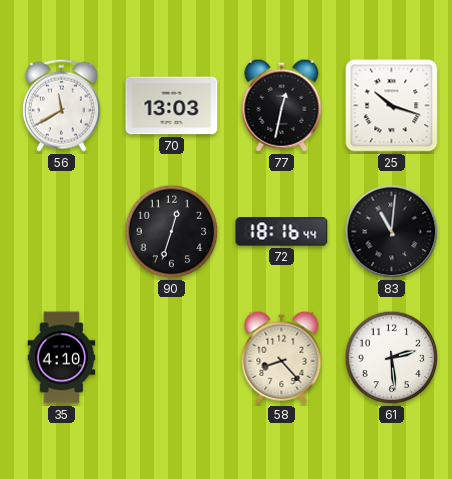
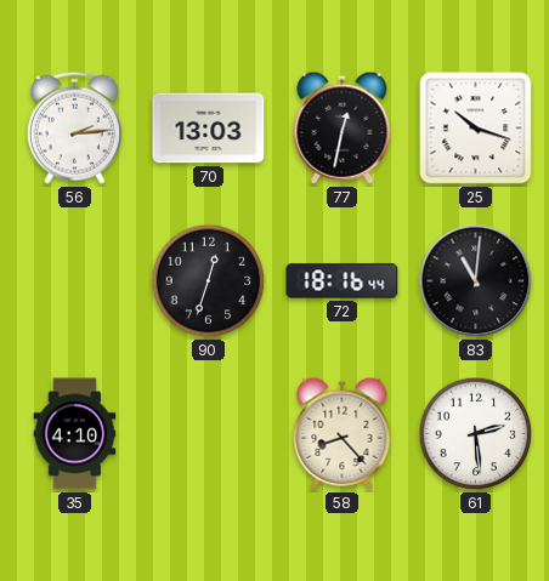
56: 11:40 -> 2:14 (74, 127)
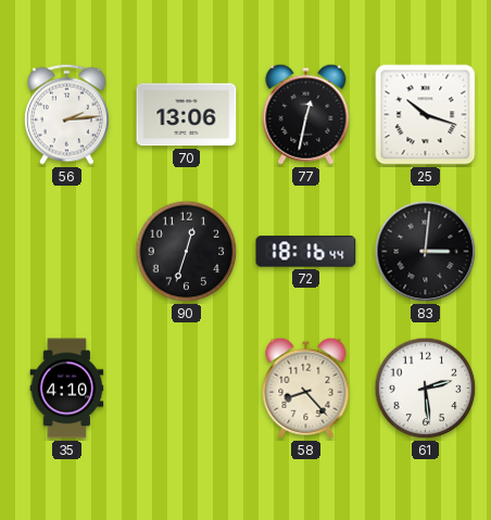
70: 13:03 -> 13:06 (187, 115)
83: 11:01 -> 3:01 (426, 252)
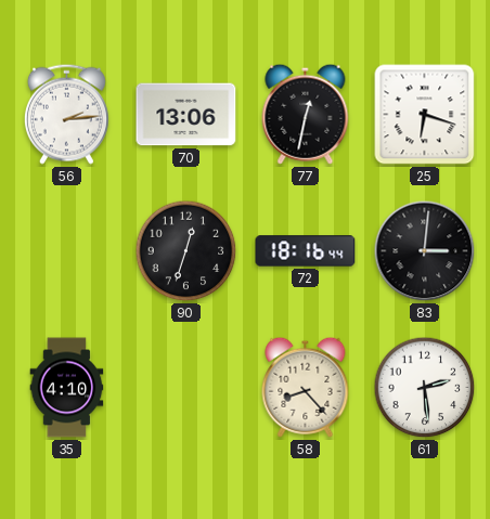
25: 10:18 -> 6:18 (425, 115)
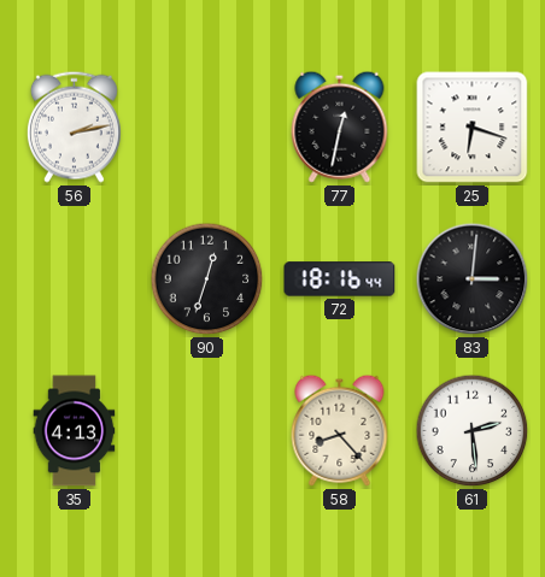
56: 2:14 -> 2:13 (74, 126)
70: 13:06 -> none (186, 115)
35: 4:10 -> 4:13 (75, 431)
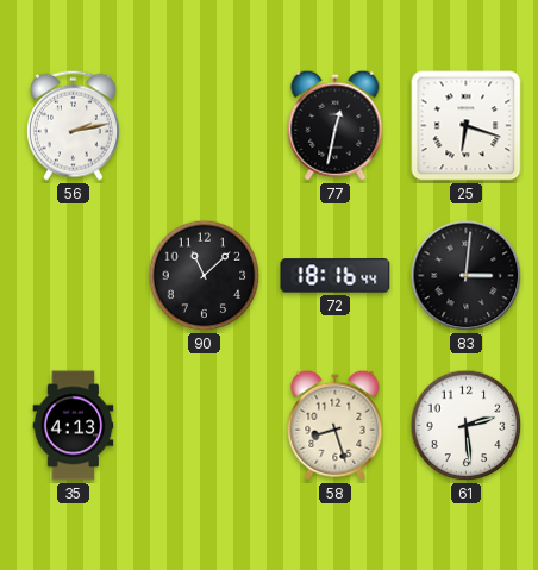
90: 12:33 -> 11:08 (205, 276)
58: 8:23 -> 8:27 (336, 425)
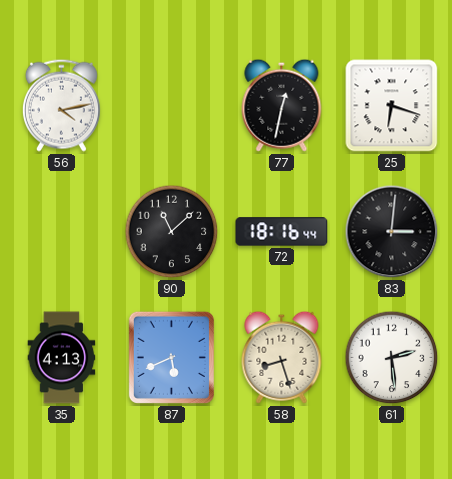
56: 2:13 -> 4:13 (61, 105)
87: none -> 5:41 (171, 357)
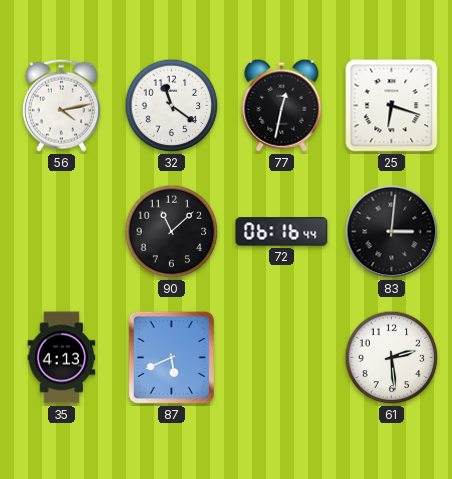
32: none -> 11:21 (172, 106)
72: 18:16 -> 06:16 (282, 232)
58: 8:27 -> none (282, 357)
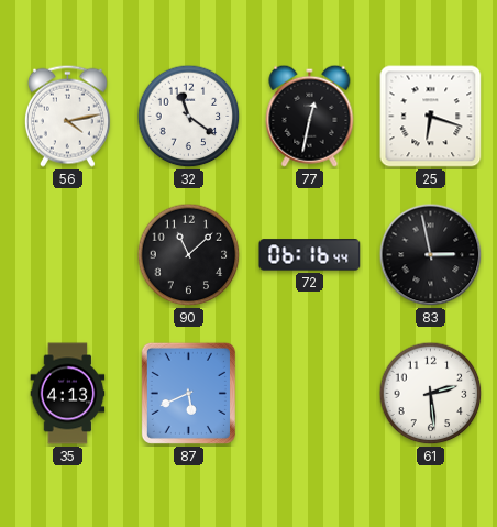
83: 3:01 -> 2:58 (431, 255)
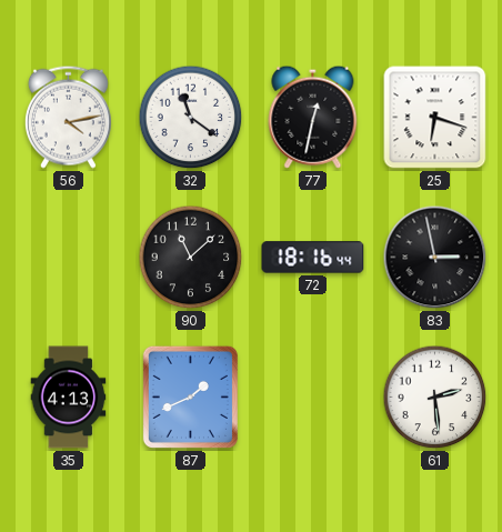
72: 06:16 -> 18:16 (313, 258)
87: 5:41 -> 1:41 (190, 397)
